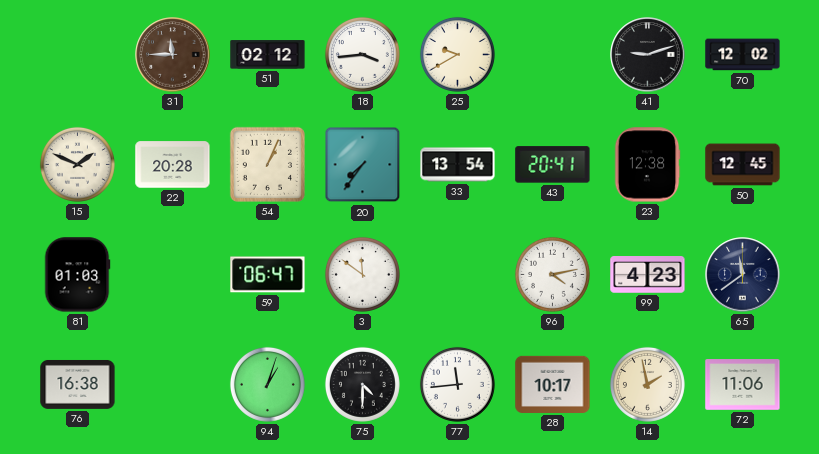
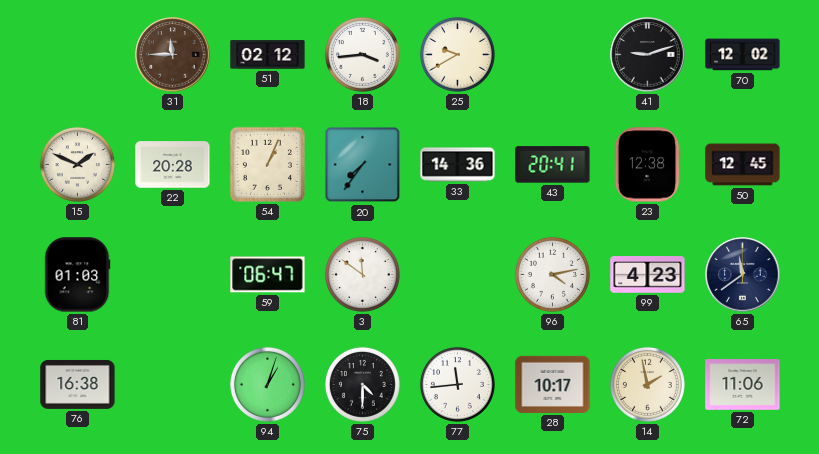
33: 13:54 -> 14:36 (458, 165)
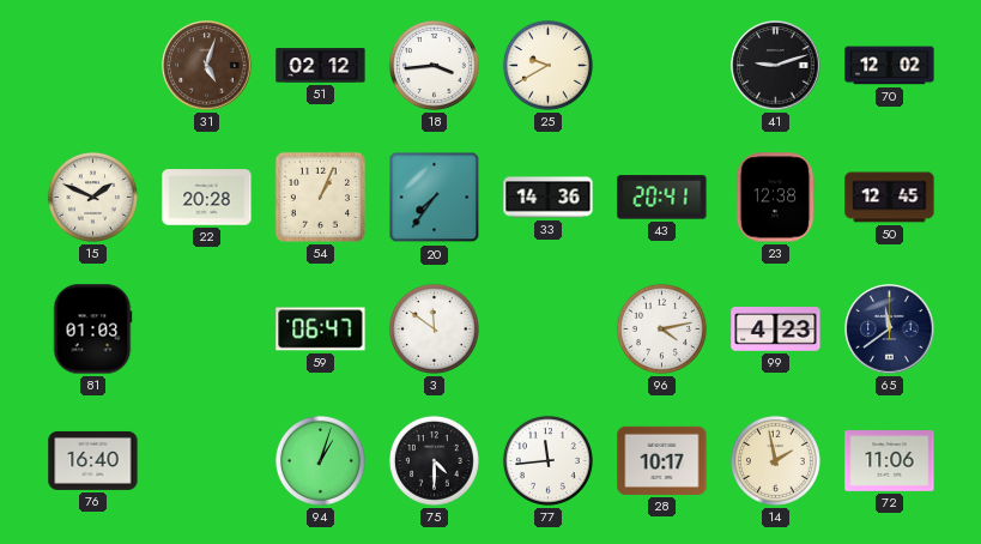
31: 11:45 -> 5:03 (207, 66)
76: 16:38 -> 16:40 (93, 460)
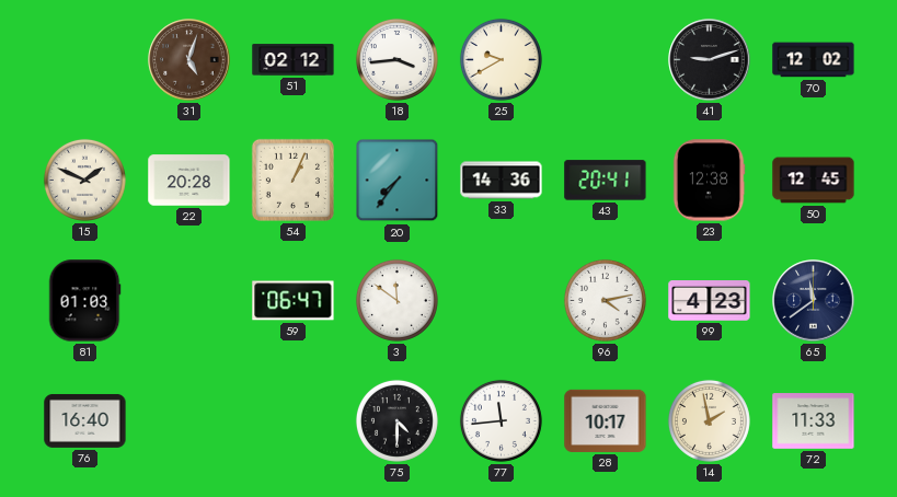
94: 1:03 -> none (320, 460)
72: 11:06 -> 11:33 (814, 421)
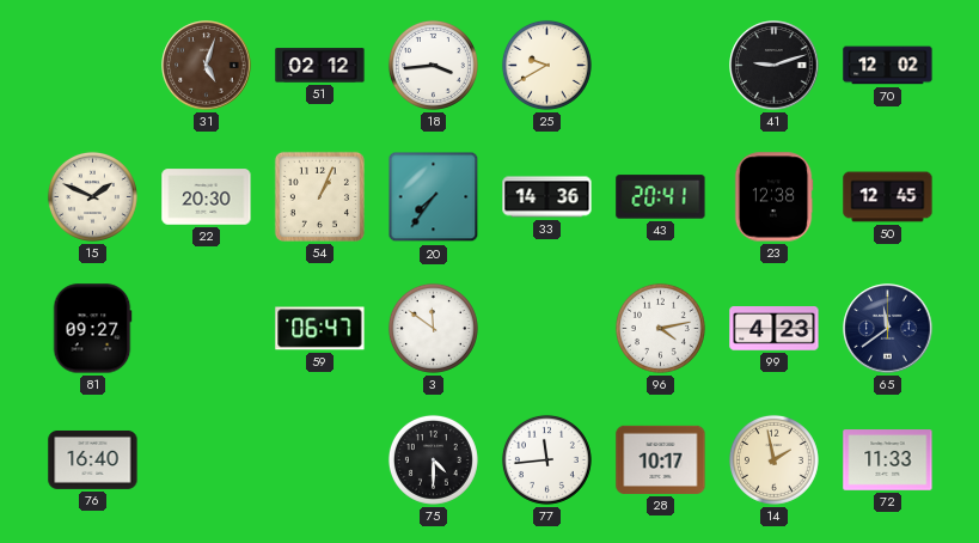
22: 20:28 -> 20:30 (207, 197)
81: 01:03 -> 09:27 (92, 329)
